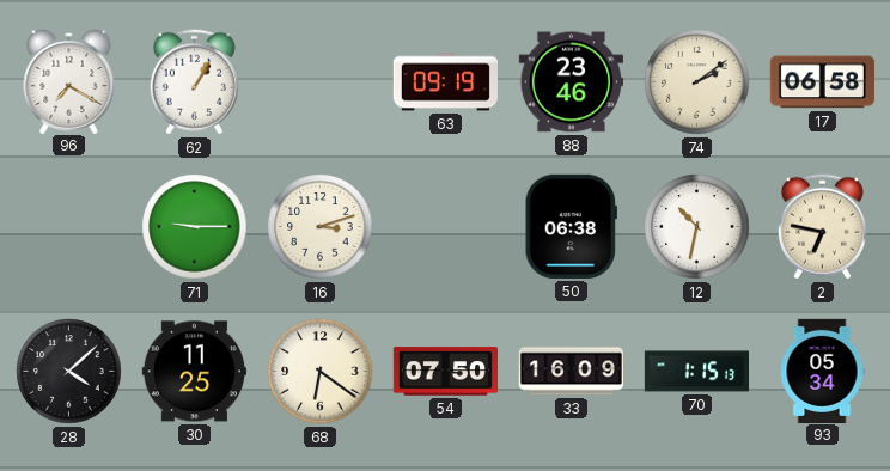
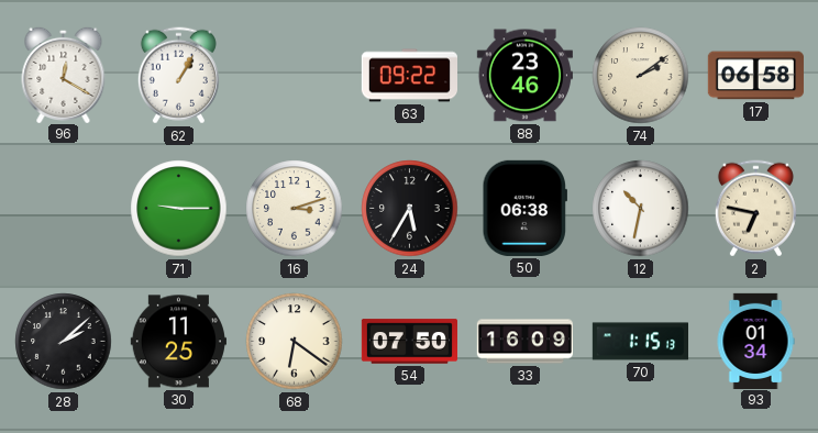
96: 7:20 -> 12:20 (64, 74)
63: 09:19 -> 09:22 (409, 76)
24: none -> 5:35 (410, 209)
28: 4:08 -> 2:08 (64, 342)
93: 05:34 -> 01:34 (755, 341)
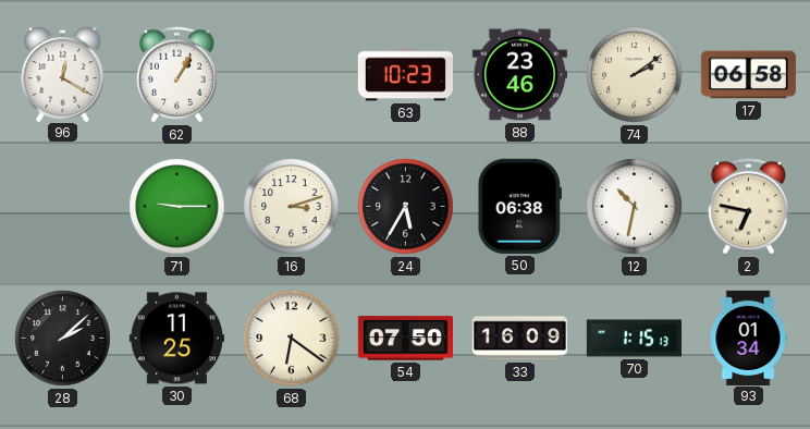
63: 09:22 -> 10:23 (405, 75)
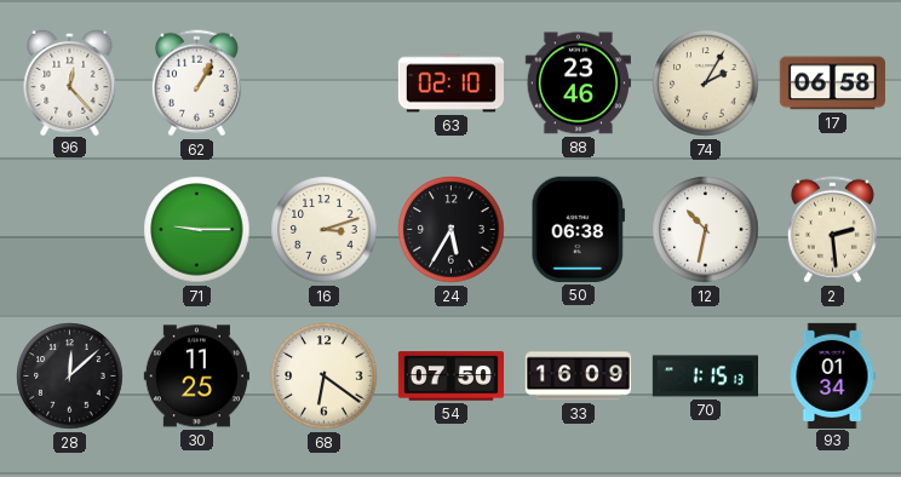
96: 12:20 -> 12:23 (70, 81)
63: 10:23 -> 02:10 (450, 84)
74: 2:09 -> 2:05 (706, 84)
2: 6:47 -> 2:29 (832, 230)
28: 2:08 -> 12:08 (70, 377)
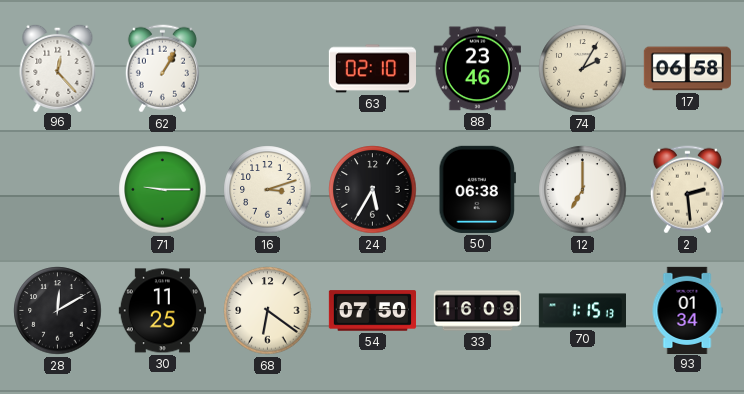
12: 10:32 -> 7:00 (583, 190)
28: 12:08 -> 12:10 (58, 311)
